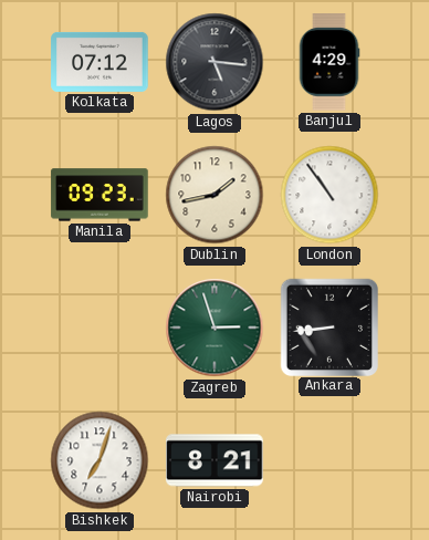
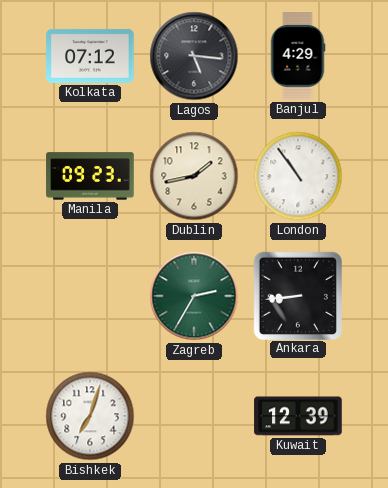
Zagreb: 2:57 -> 2:35 (194, 296)
Nairobi: 8:21 -> none (214, 460)
Kuwait: none -> 12:39 (298, 416)
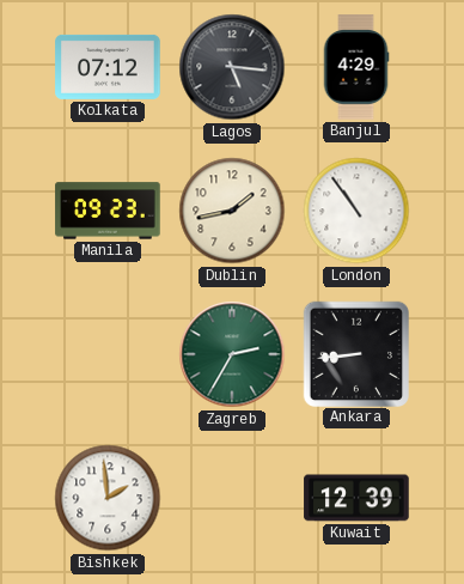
Bishkek: 7:03 -> 1:59 (108, 498)
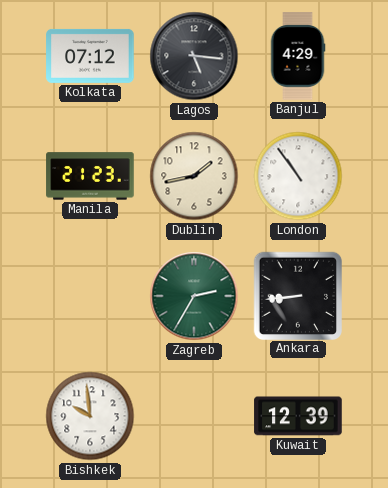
Manila: 09:23 -> 21:23 (90, 176)
Bishkek: 1:59 -> 9:59 (90, 416)
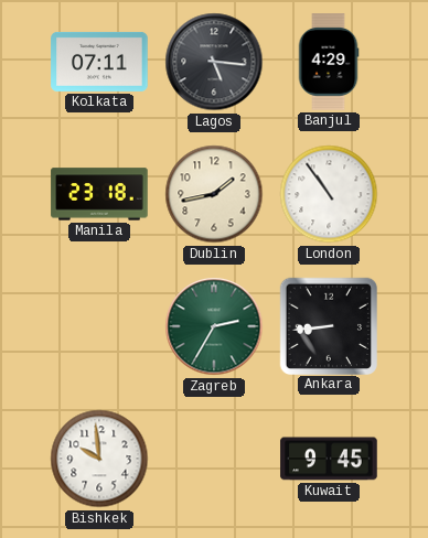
Kolkata: 07:12 -> 07:11 (99, 62)
Manila: 21:23 -> 23:18 (99, 194)
Kuwait: 12:39 -> 9:45 (329, 459)
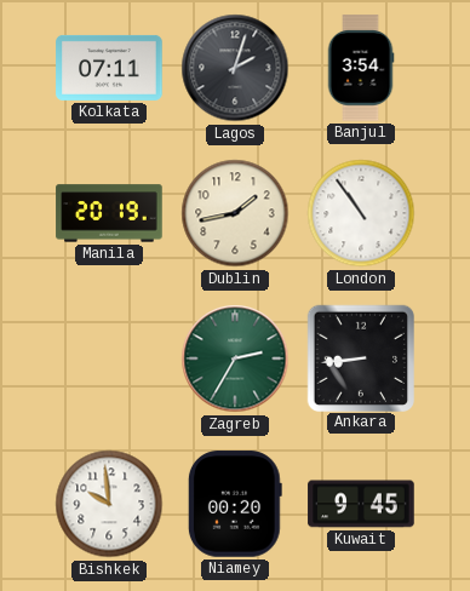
Lagos: 5:16 -> 2:03 (235, 68)
Banjul: 4:29 -> 3:54 (361, 68)
Manila: 23:18 -> 20:19 (109, 213)
Niamey: none -> 00:20 (235, 504)
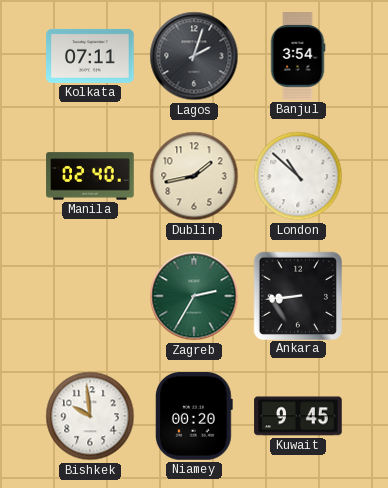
Manila: 20:19 -> 02:40 (90, 176)
London: 10:54 -> 10:52 (298, 176)
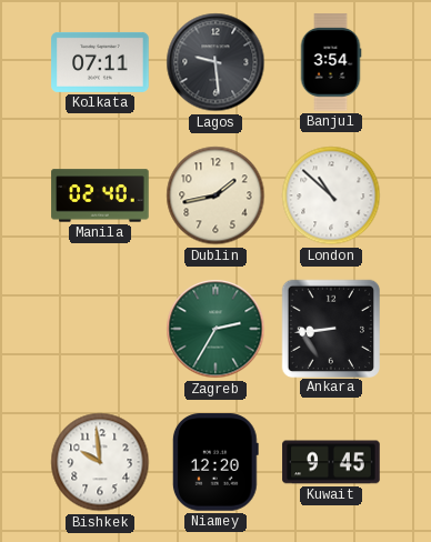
Lagos: 2:03 -> 9:29 (215, 62)
Niamey: 00:20 -> 12:20 (215, 462)
